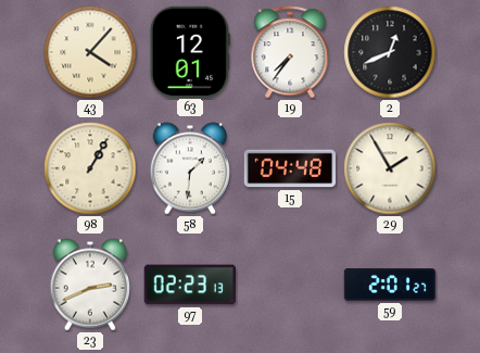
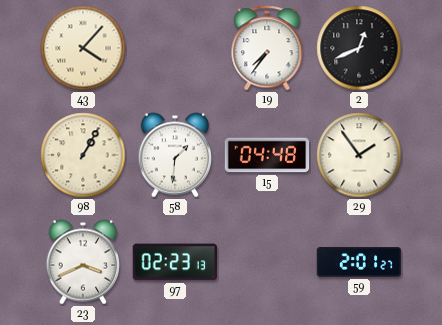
63: 12:01 -> none (190, 51)
29: 1:55 -> 1:54 (359, 155)
23: 2:41 -> 3:41 (82, 262)
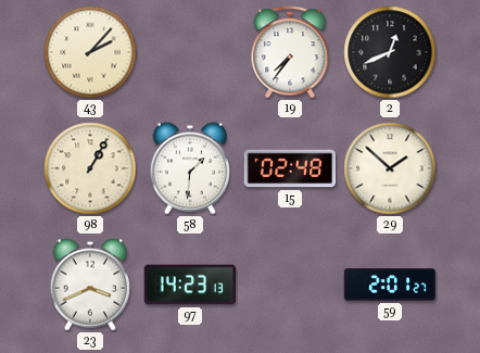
43: 4:07 -> 2:07 (90, 52)
15: 04:48 -> 02:48 (290, 168)
29: 1:54 -> 1:52 (390, 168)
97: 02:23 -> 14:23 (189, 285)
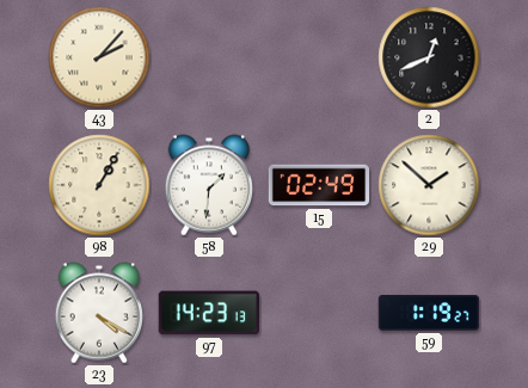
19: 7:36 -> none (290, 52)
15: 02:48 -> 02:49 (319, 185)
23: 3:41 -> 4:20 (98, 313)
59: 2:01 -> 1:19 (429, 313)
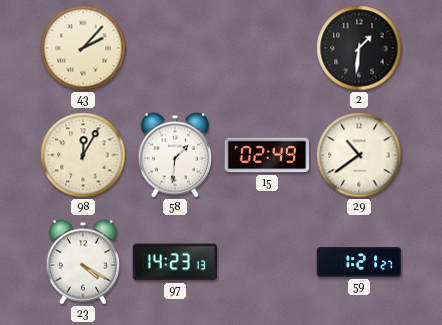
2: 12:41 -> 1:31 (359, 48)
98: 1:05 -> 12:05 (83, 155)
29: 1:52 -> 10:39 (359, 155)
59: 1:19 -> 1:21 (359, 262)
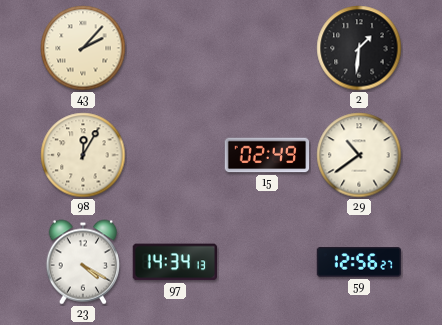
58: 1:31 -> none (174, 155)
97: 14:23 -> 14:34 (174, 262)
59: 1:21 -> 12:56 (359, 262)
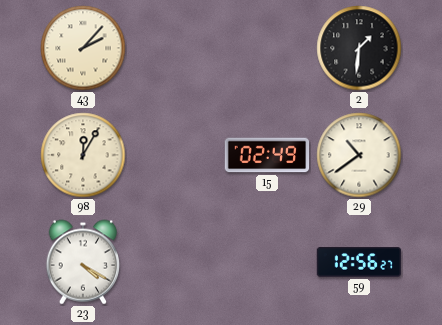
97: 14:34 -> none (174, 262)
